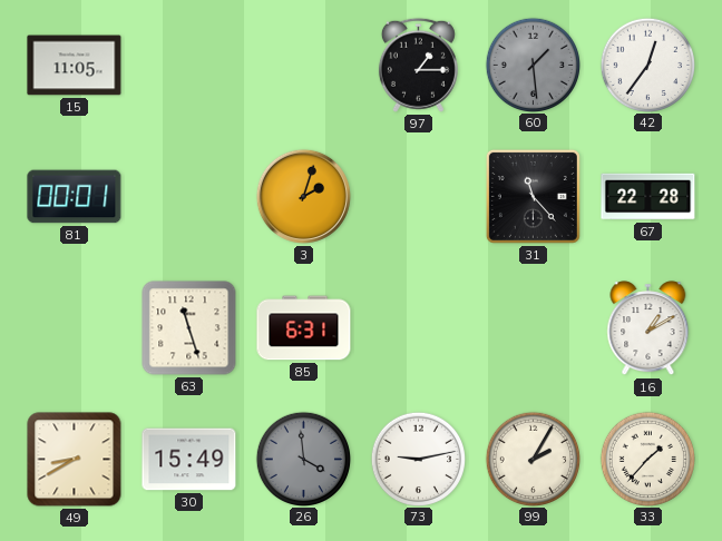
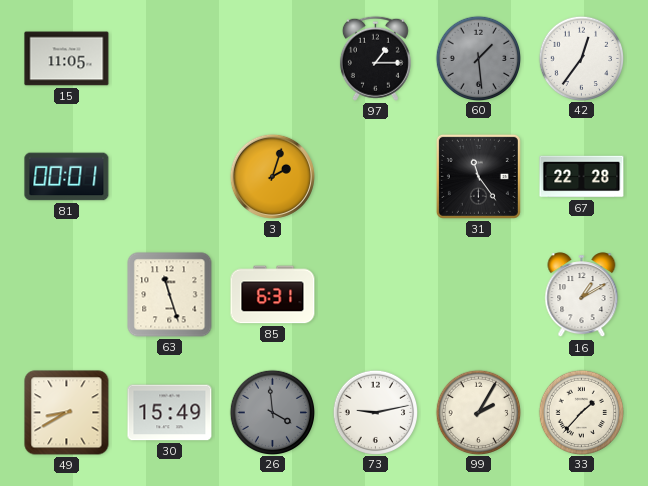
31: 11:23 -> 11:24 (478, 176)
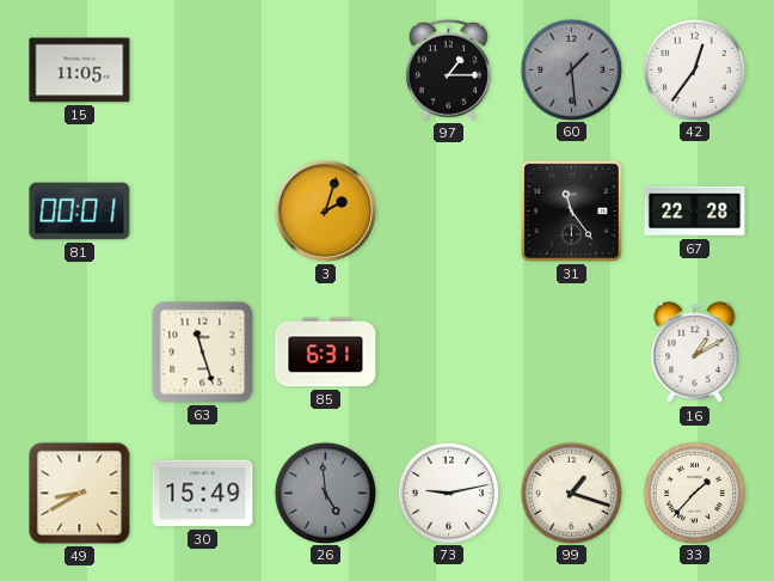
26: 3:59 -> 4:59 (325, 493)
99: 2:05 -> 1:18 (571, 493)
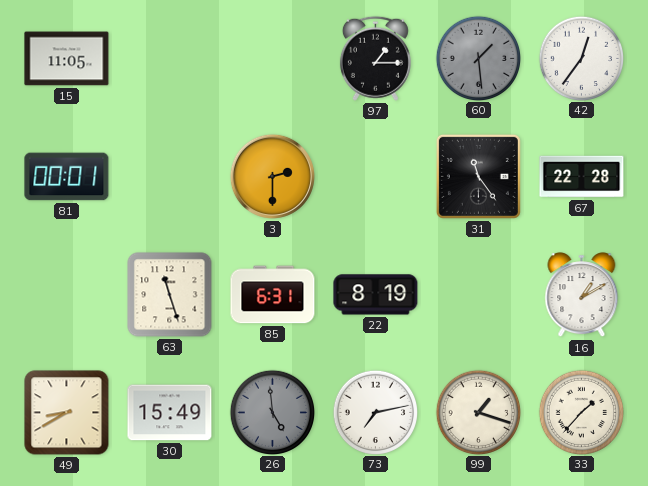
3: 2:03 -> 2:30 (272, 176)
22: none -> 8:19 (376, 295)
73: 9:13 -> 7:13 (375, 412)
